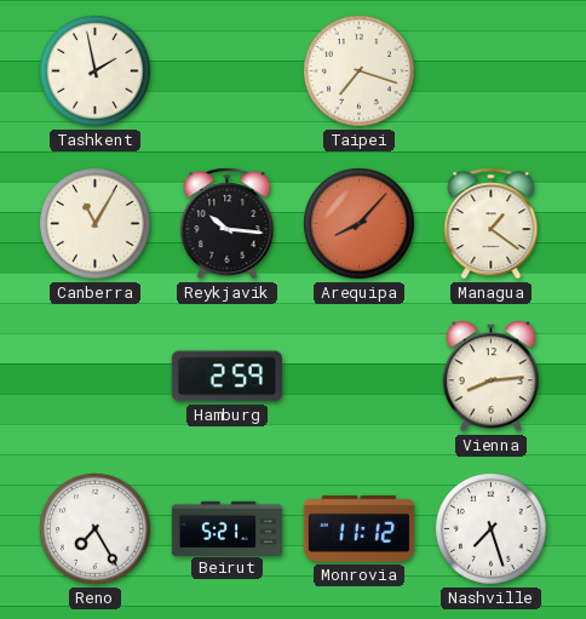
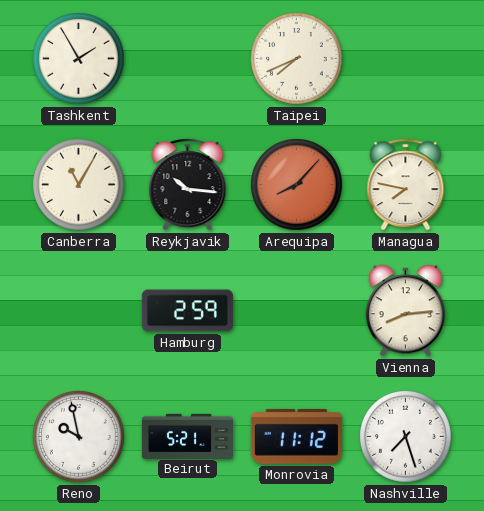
Tashkent: 1:58 -> 1:55 (79, 59)
Taipei: 7:18 -> 7:41 (297, 59)
Managua: 1:21 -> 7:47 (406, 185)
Reno: 7:25 -> 9:58 (79, 437)
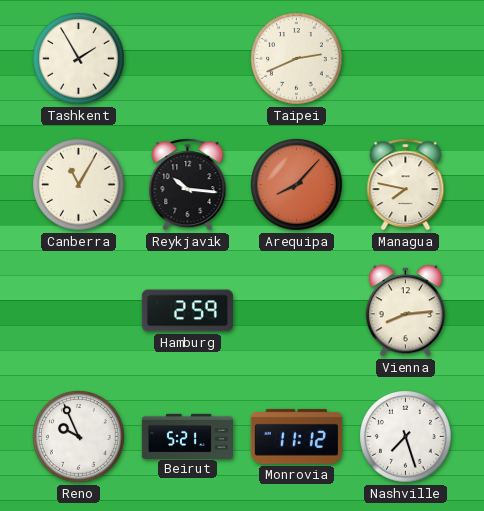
Taipei: 7:41 -> 2:41 (297, 59)
Reno: 9:58 -> 9:56 (79, 437)
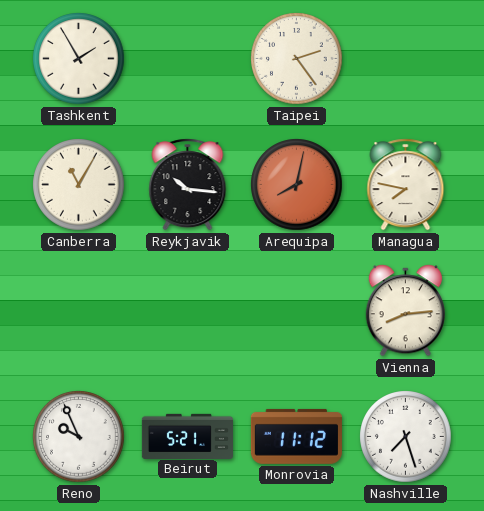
Taipei: 2:41 -> 2:24 (297, 59)
Arequipa: 8:07 -> 8:02 (297, 185)
Hamburg: 2:59 -> none (187, 311)
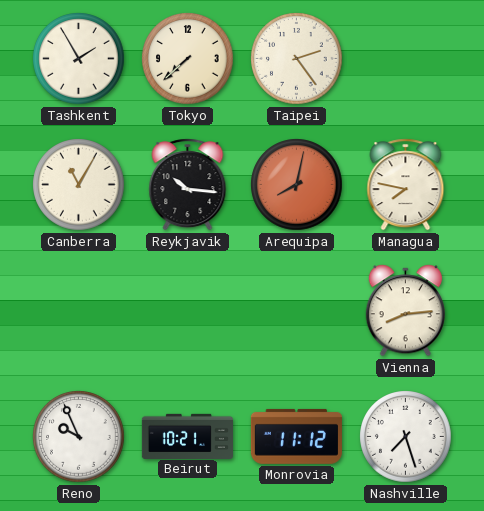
Tokyo: none -> 7:38 (188, 59)
Beirut: 5:21 -> 10:21 (187, 436)
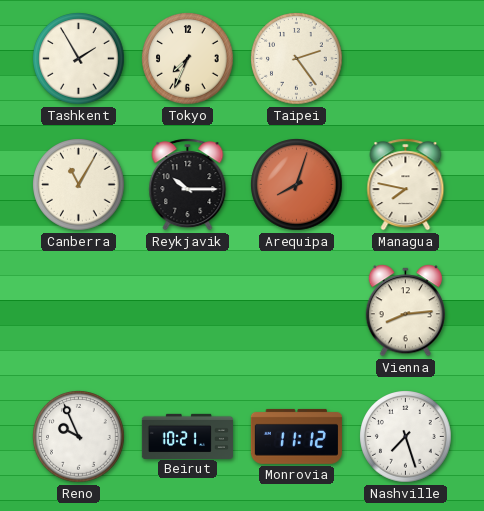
Tokyo: 7:38 -> 7:34 (188, 59)
Reykjavik: 10:16 -> 10:15 (188, 185)
Arequipa: 8:02 -> 8:03 (297, 185)
